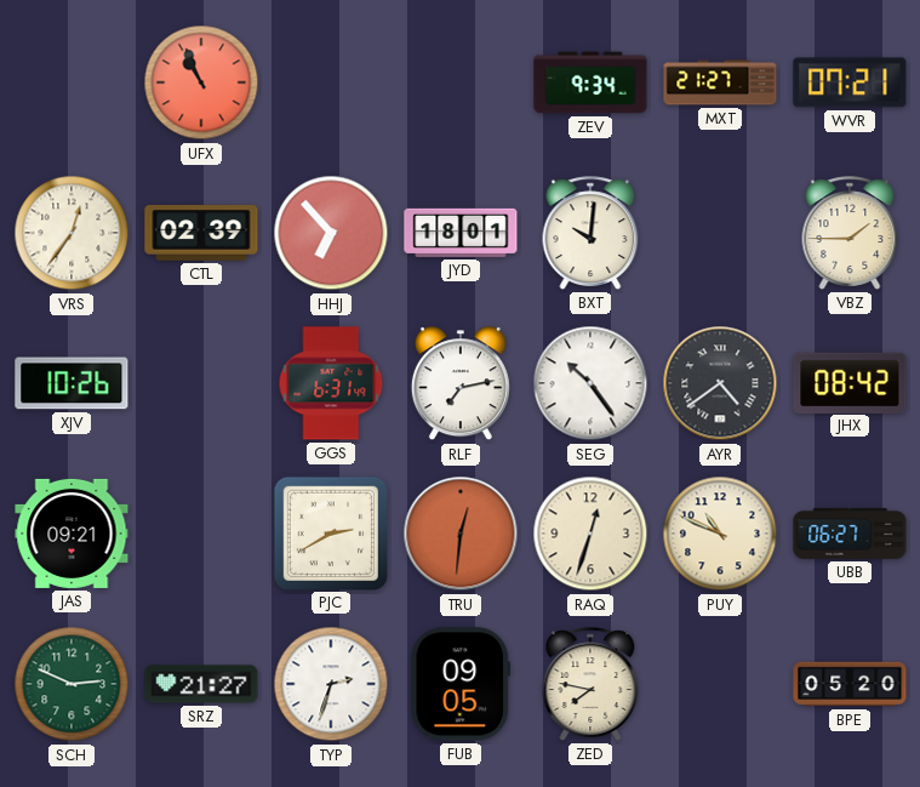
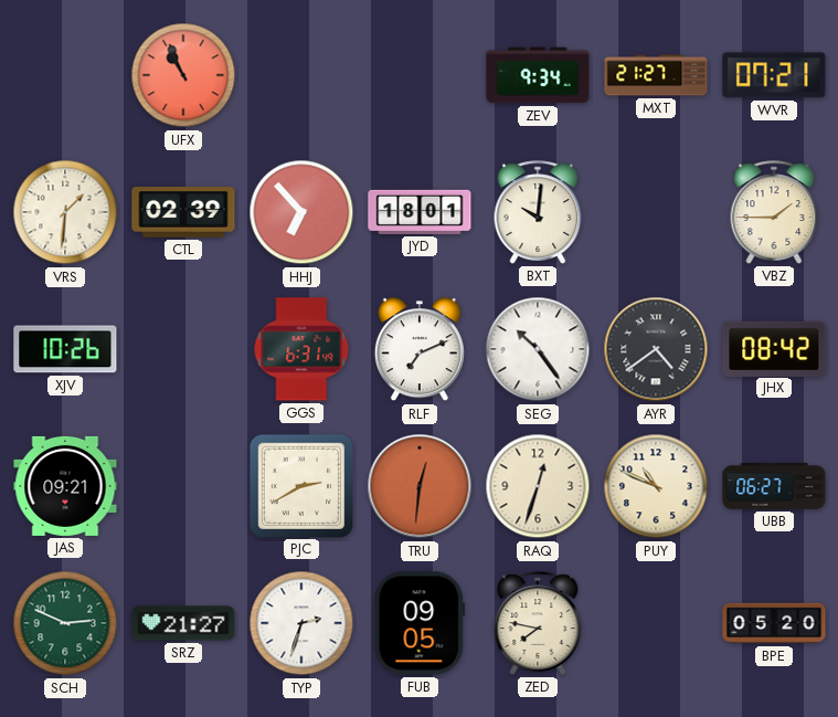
VRS: 12:36 -> 1:31 (65, 212)
RLF: 7:13 -> 7:11 (420, 350)
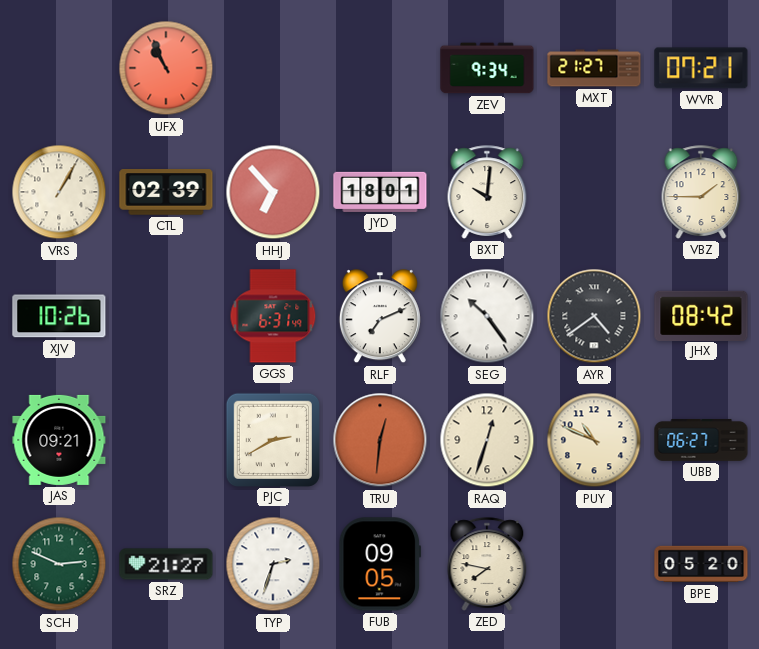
VRS: 1:31 -> 1:05 (59, 192)
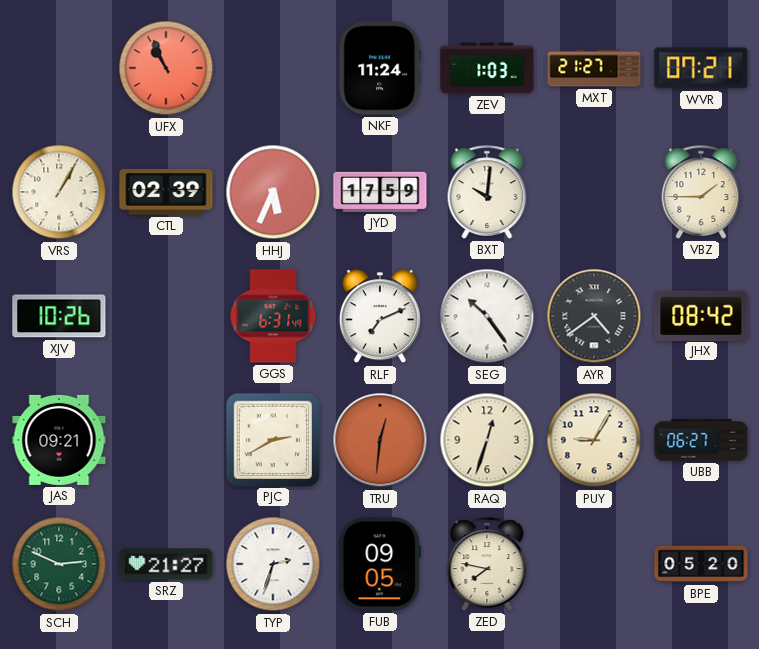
NKF: none -> 11:24 (380, 68)
ZEV: 9:34 -> 1:03 (487, 68)
HHJ: 6:53 -> 5:34 (273, 192)
JYD: 18:01 -> 17:59 (380, 192)
PUY: 10:49 -> 9:05 (594, 440)
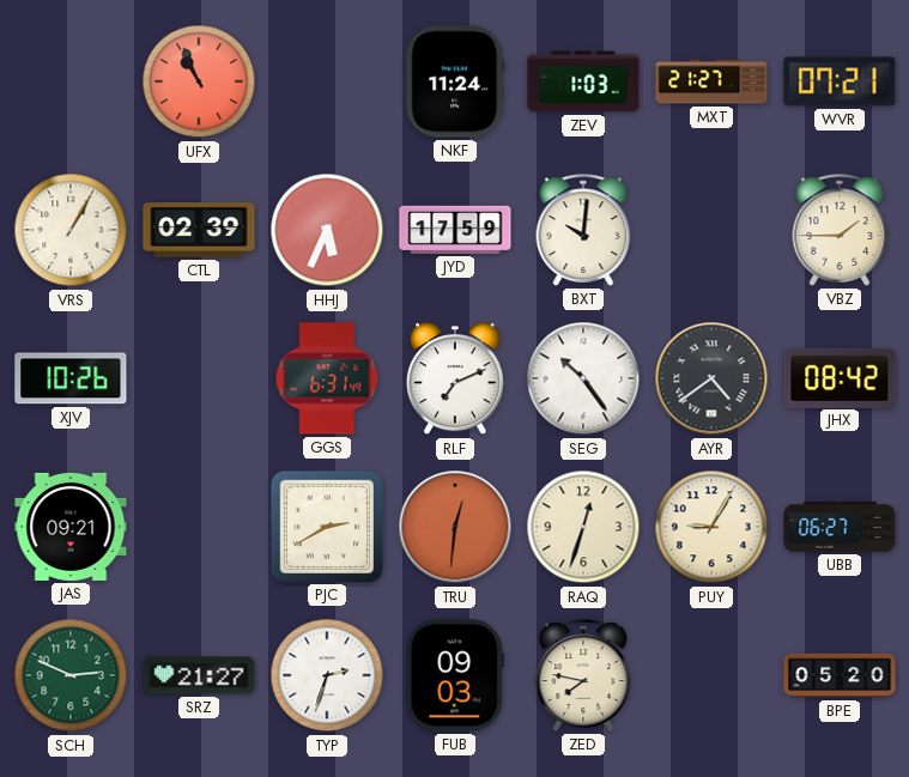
FUB: 09:05 -> 09:03 (455, 675)
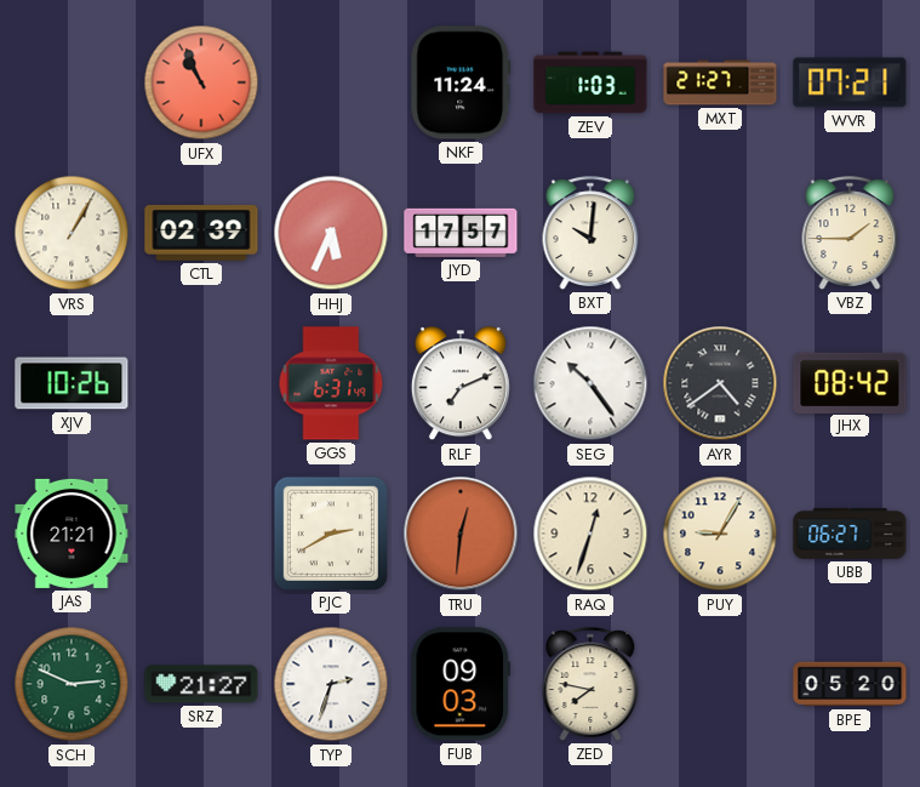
JYD: 17:59 -> 17:57 (461, 233)
JAS: 09:21 -> 21:21 (72, 534)
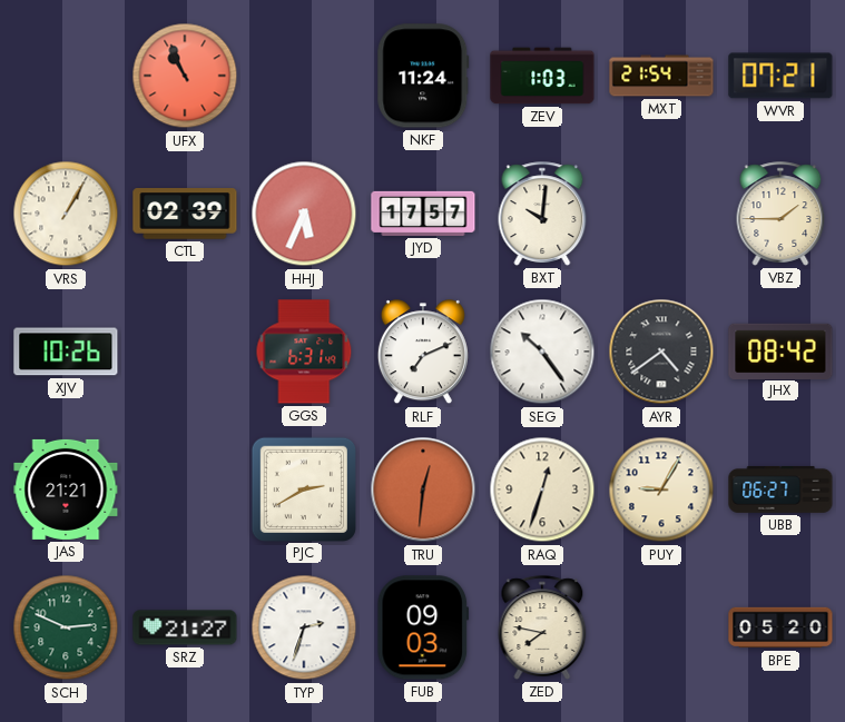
MXT: 21:27 -> 21:54 (661, 76)
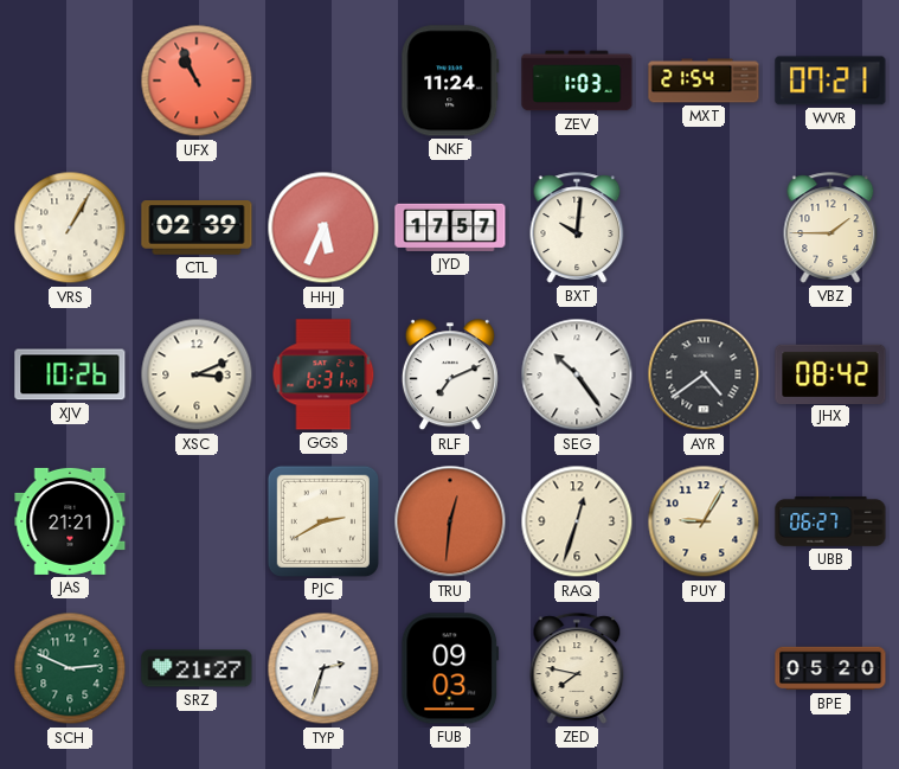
XSC: none -> 3:11 (197, 374)
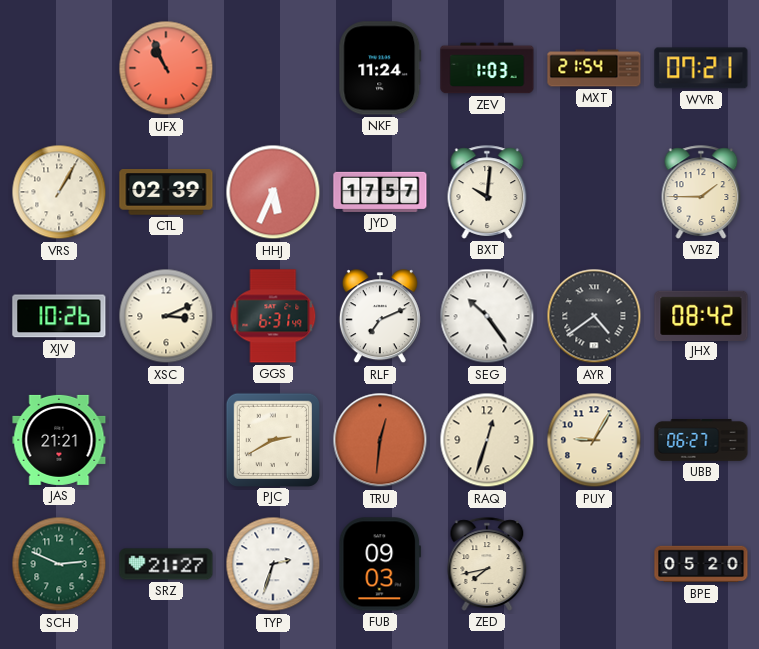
ZED: 7:47 -> 7:43 (487, 564)
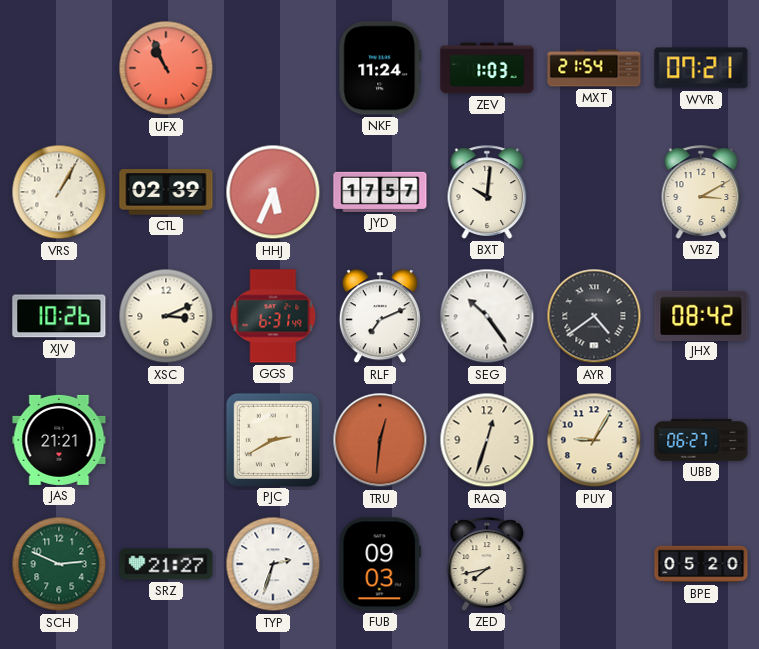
VBZ: 1:45 -> 3:10 (701, 192)
